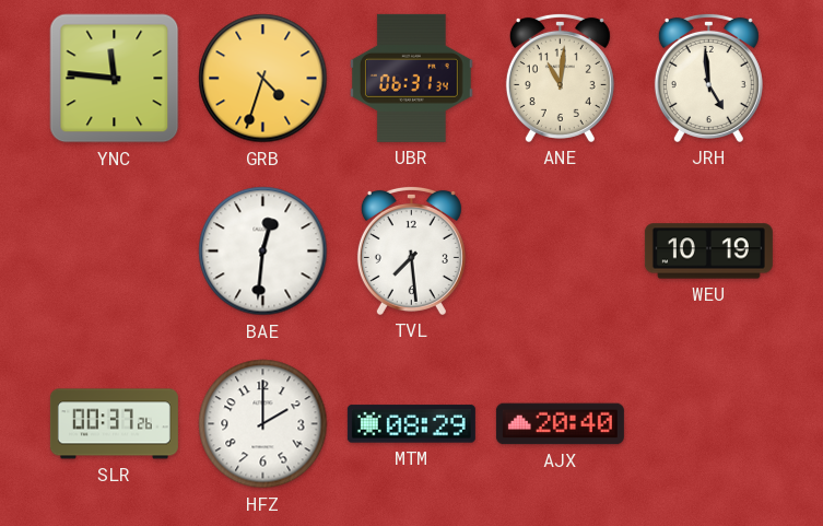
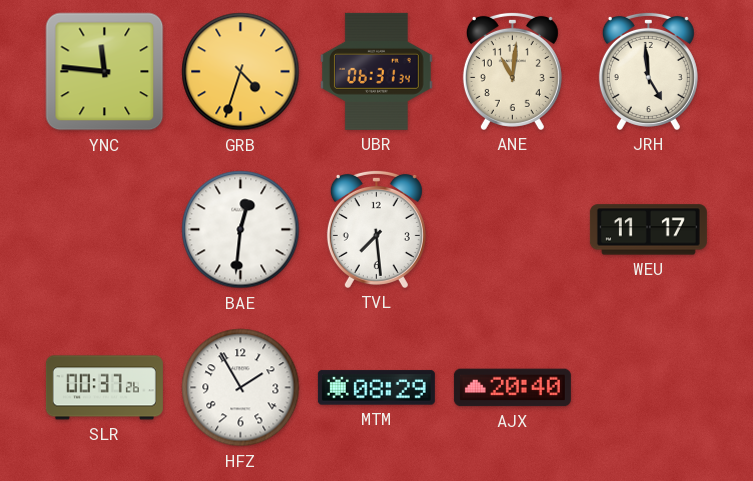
WEU: 10:19 -> 11:17 (648, 230)
HFZ: 2:00 -> 1:55 (241, 388)
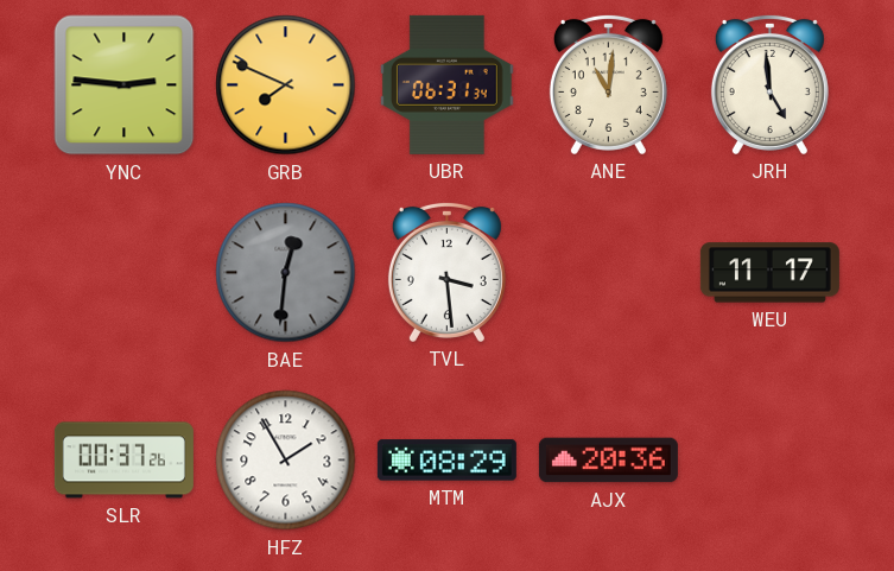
YNC: 11:46 -> 2:46 (125, 85)
GRB: 4:33 -> 7:49 (286, 85)
BAE dial: white -> grey (286, 273)
TVL: 7:29 -> 3:29 (446, 272)
AJX: 20:40 -> 20:36 (608, 461)
